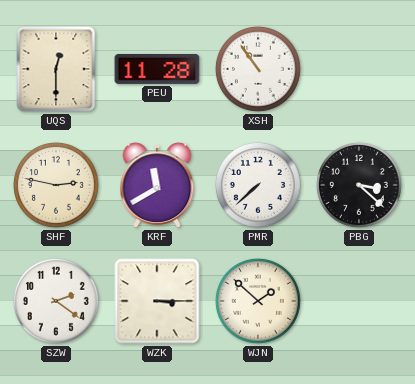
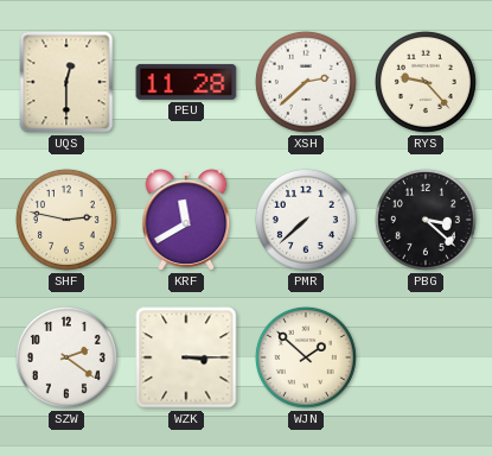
XSH: 10:54 -> 2:38 (306, 82)
RYS: none -> 9:23 (426, 82)
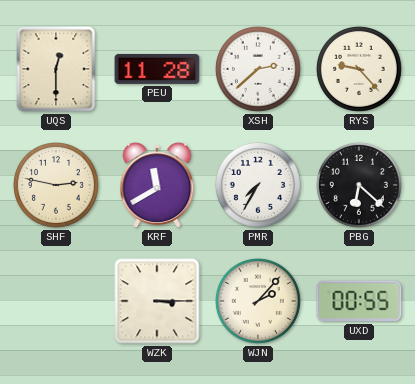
PMR: 7:38 -> 7:35 (258, 185)
PBG: 3:22 -> 6:22 (359, 185)
SZW: 2:21 -> none (66, 357)
WJN: 1:52 -> 2:07 (258, 301)
UXD: none -> 00:55 (359, 301)
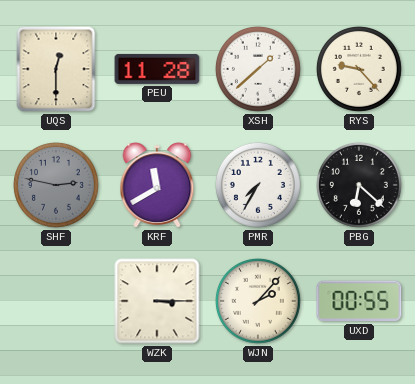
XSH: 2:38 -> 1:38 (258, 69)
SHF dial: cream -> grey (56, 185)
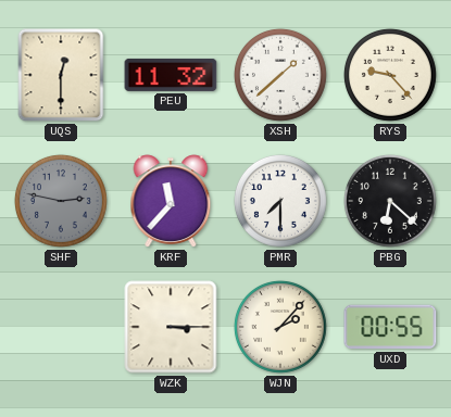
PEU: 11:28 -> 11:32 (171, 75)
KRF: 11:40 -> 11:37 (171, 201)
PMR: 7:35 -> 7:30 (280, 201)
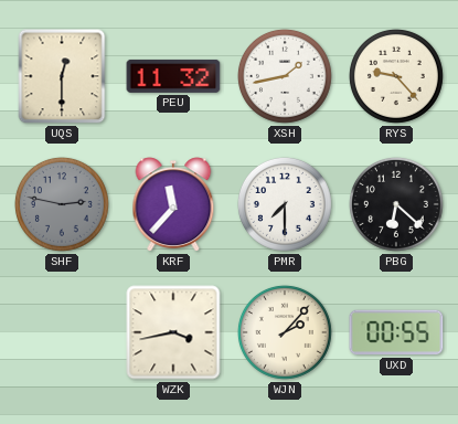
XSH: 1:38 -> 1:43 (285, 76)
WZK: 3:15 -> 3:43 (173, 332)
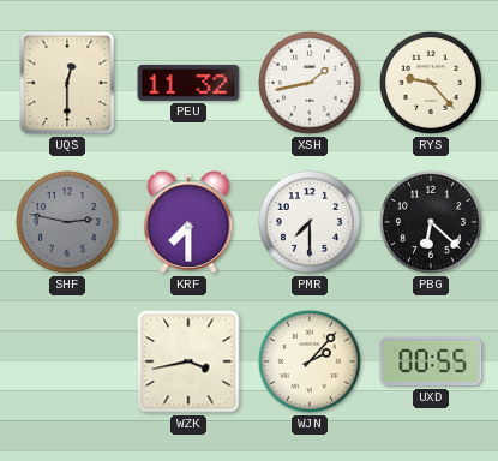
KRF: 11:37 -> 7:30 (188, 222)
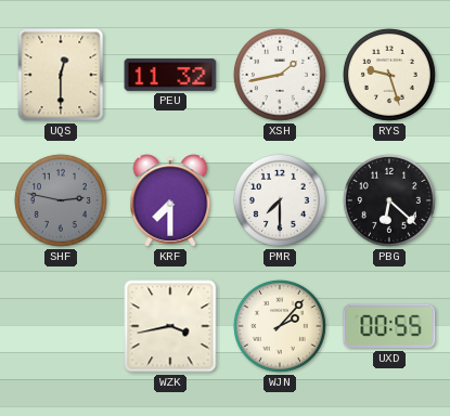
RYS: 9:23 -> 9:27 (389, 75)
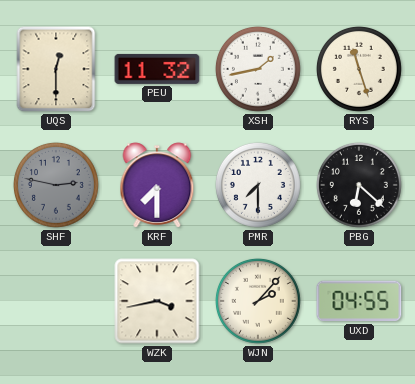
RYS: 9:27 -> 11:27 (359, 69)
UXD: 00:55 -> 04:55 (359, 301)
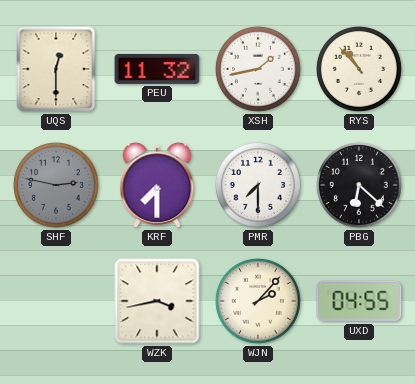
RYS: 11:27 -> 10:53 (359, 69)
